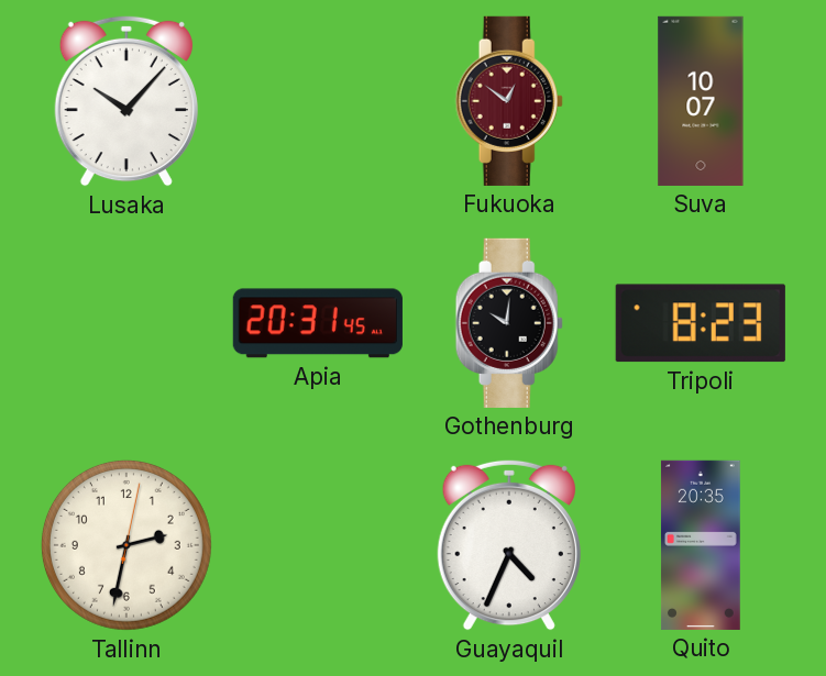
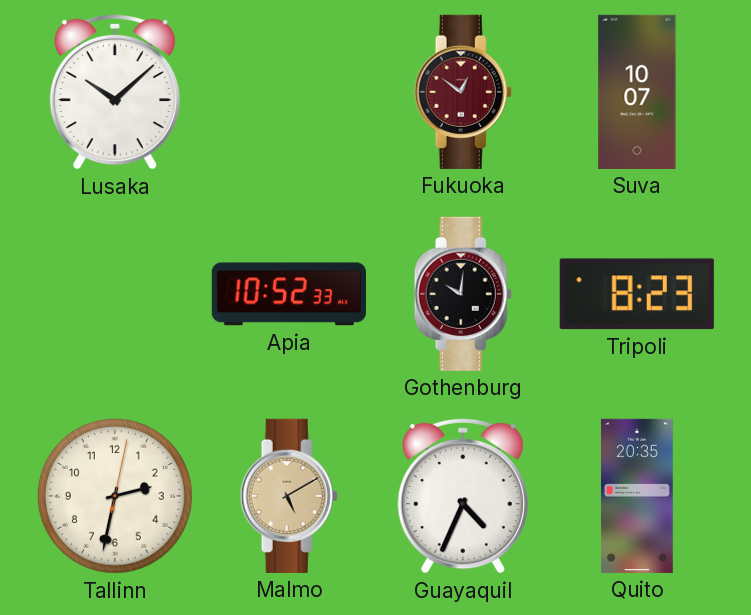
Lusaka: 10:07 -> 10:08 (115, 92)
Apia: 20:31 -> 10:52 (289, 294)
Malmo: none -> 5:10 (289, 496)
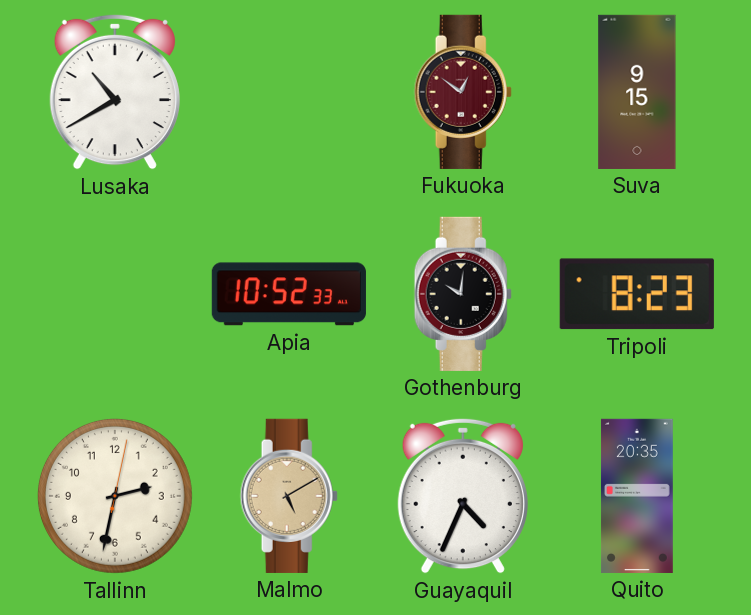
Lusaka: 10:08 -> 10:40 (115, 92)
Suva: 10:07 -> 9:15 (637, 92)
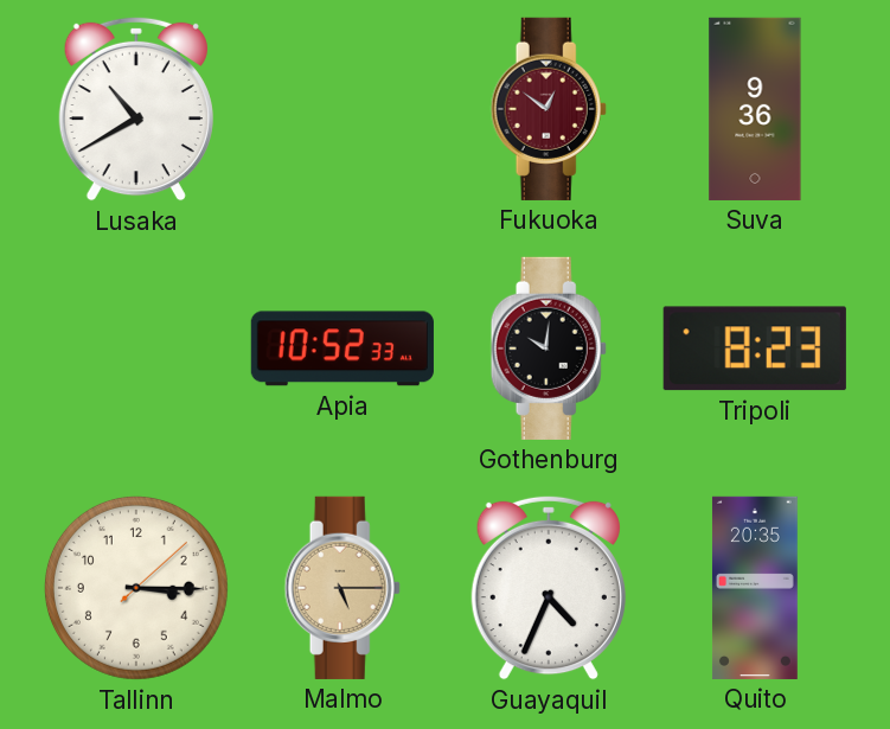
Suva: 9:15 -> 9:36 (755, 109)
Tallinn: 2:32 -> 3:15 (136, 588)
Malmo: 5:10 -> 5:15 (342, 588)
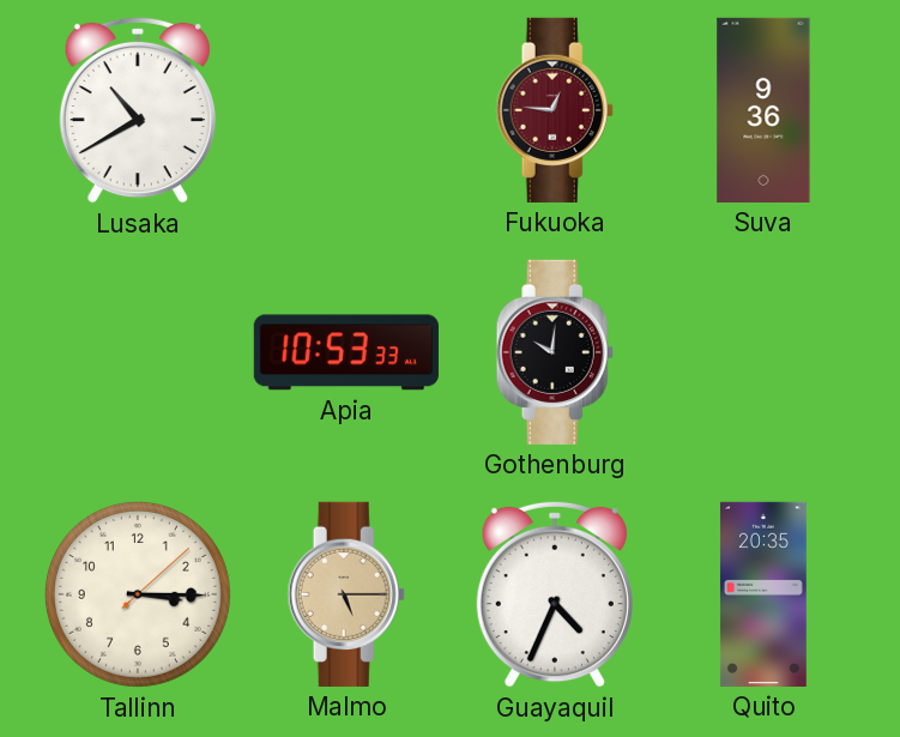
Fukuoka: 12:51 -> 12:46 (555, 110)
Apia: 10:52 -> 10:53 (346, 352)
Tripoli: 8:23 -> none (755, 348)
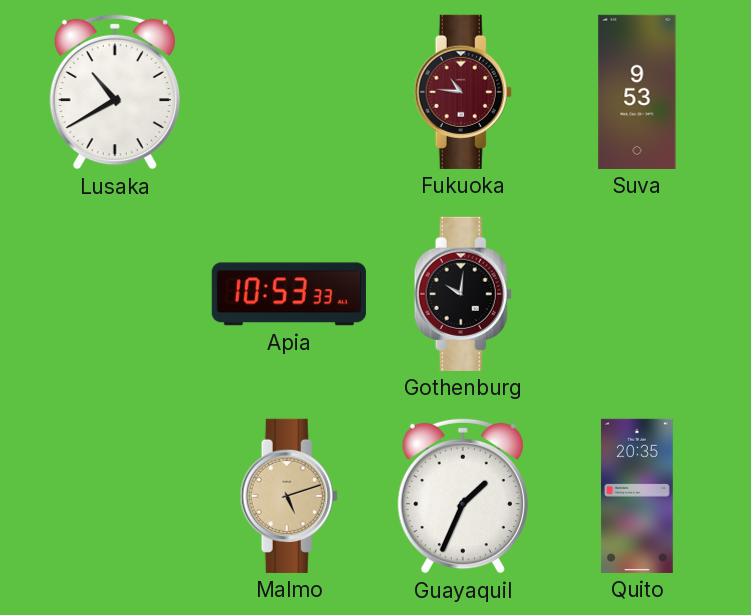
Fukuoka: 12:46 -> 10:46 (463, 92)
Suva: 9:36 -> 9:53 (637, 92)
Tallinn: 3:15 -> none (138, 594)
Malmo: 5:15 -> 5:12 (289, 496)
Guayaquil: 4:34 -> 1:34 (463, 496)
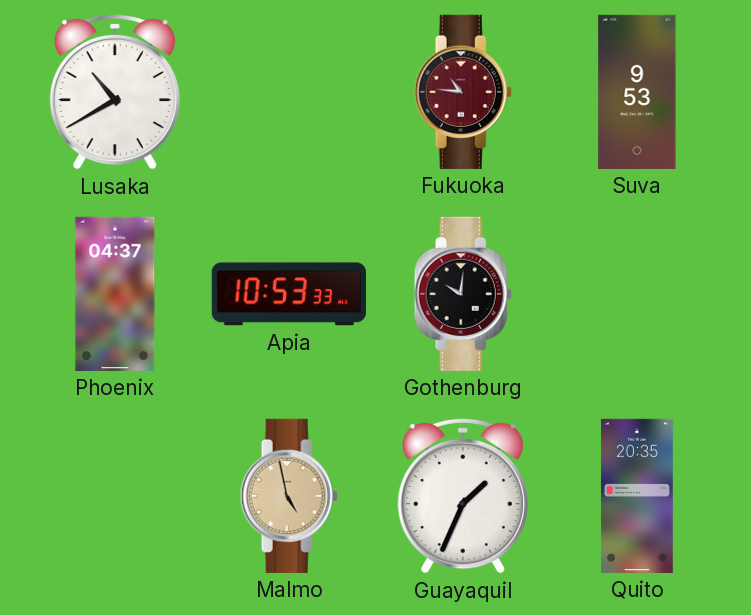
Phoenix: none -> 04:37 (115, 294)
Malmo: 5:12 -> 4:58 (289, 496)
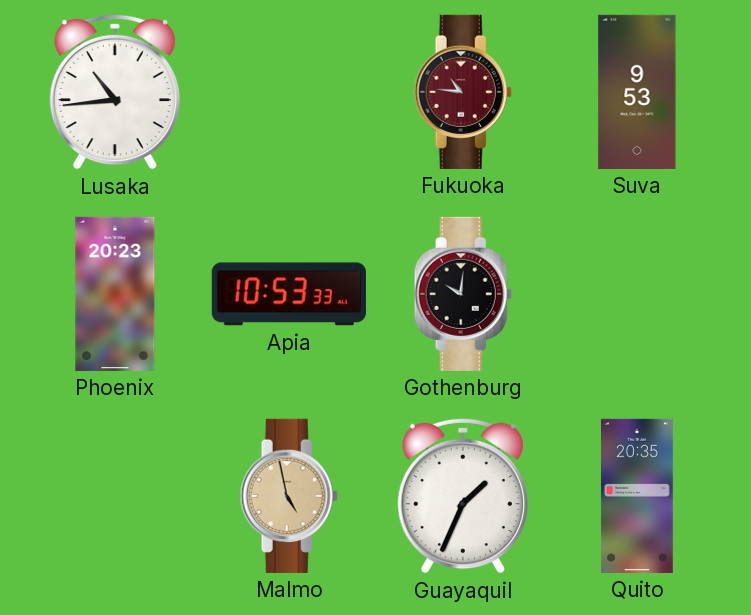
Lusaka: 10:40 -> 10:44 (115, 92)
Phoenix: 04:37 -> 20:23 (115, 294)
